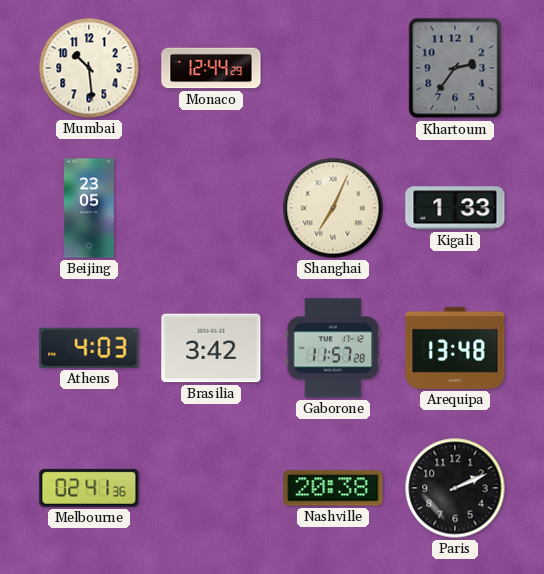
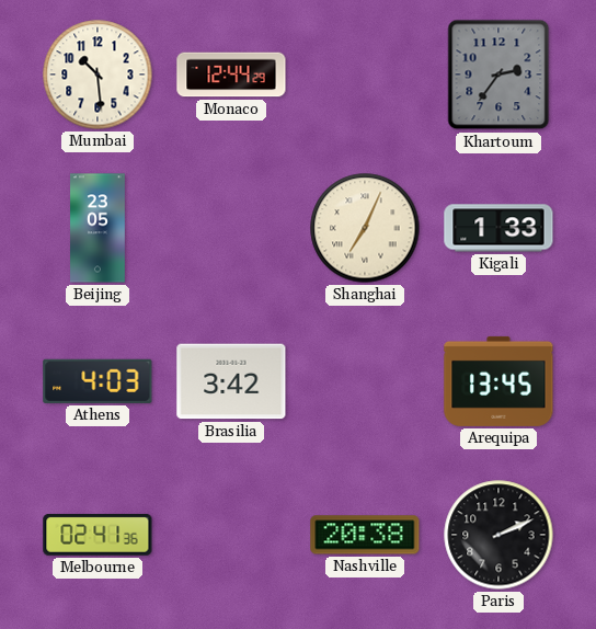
Gaborone: 11:57 -> none (333, 348)
Arequipa: 13:48 -> 13:45 (498, 381)
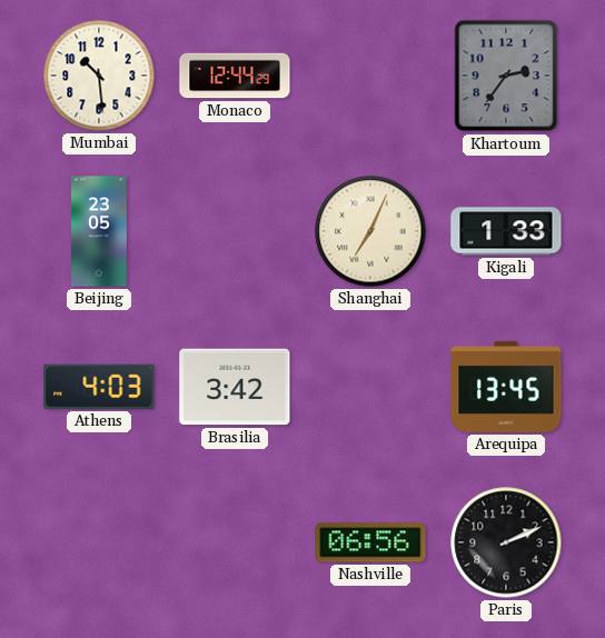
Melbourne: 02:41 -> none (98, 535)
Nashville: 20:38 -> 06:56 (370, 542)
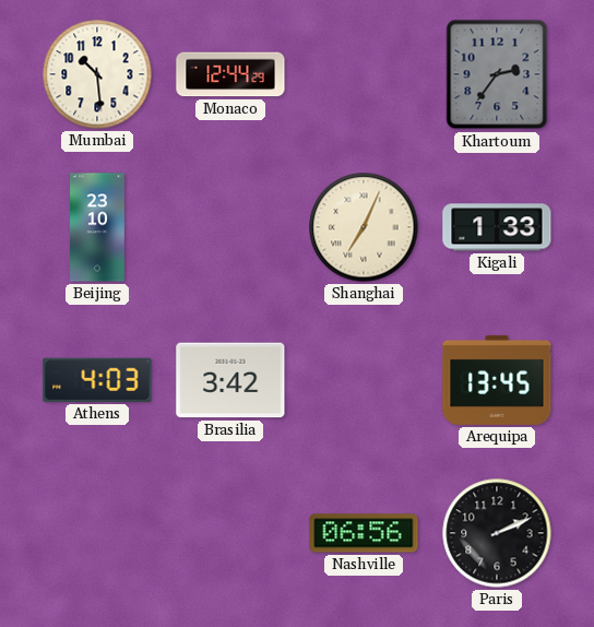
Beijing: 23:05 -> 23:10 (98, 227)
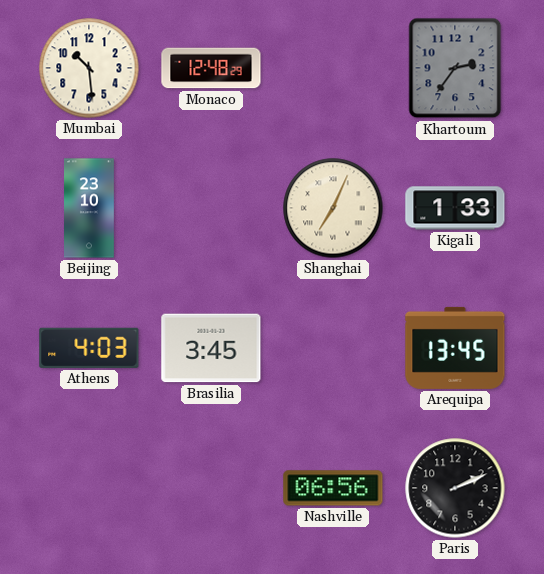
Monaco: 12:44 -> 12:48 (211, 68)
Brasilia: 3:42 -> 3:45 (211, 348)
